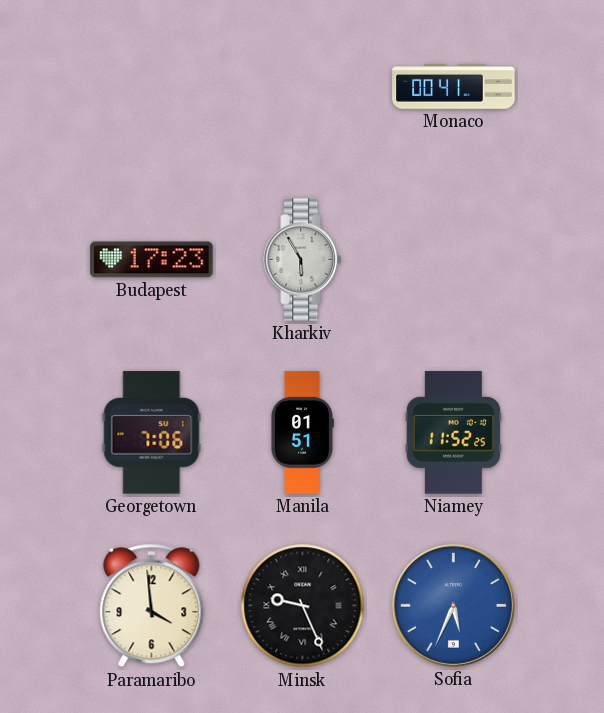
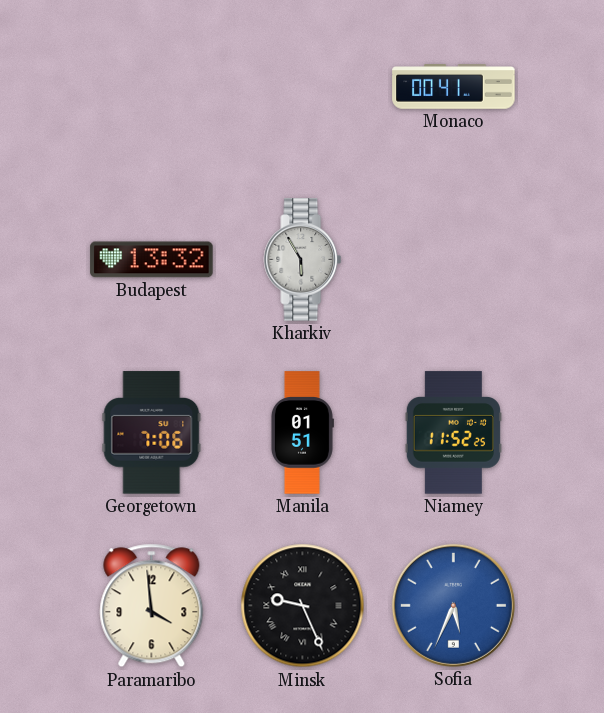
Budapest: 17:23 -> 13:32 (152, 260)
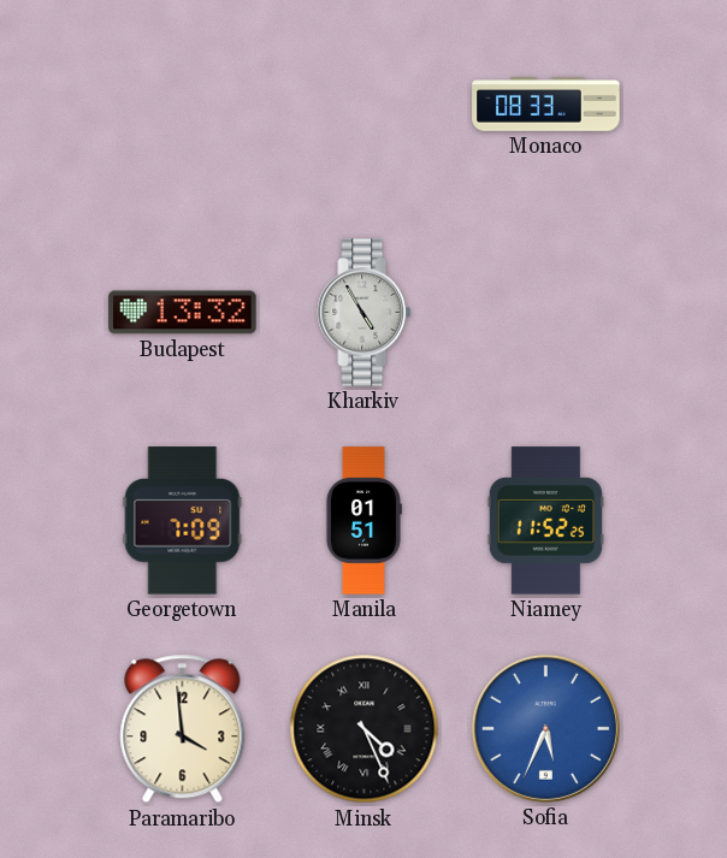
Monaco: 00:41 -> 08:33 (546, 105)
Kharkiv: 5:55 -> 4:55 (365, 313)
Georgetown: 7:06 -> 7:09 (183, 521)
Minsk: 9:26 -> 4:26 (365, 729)
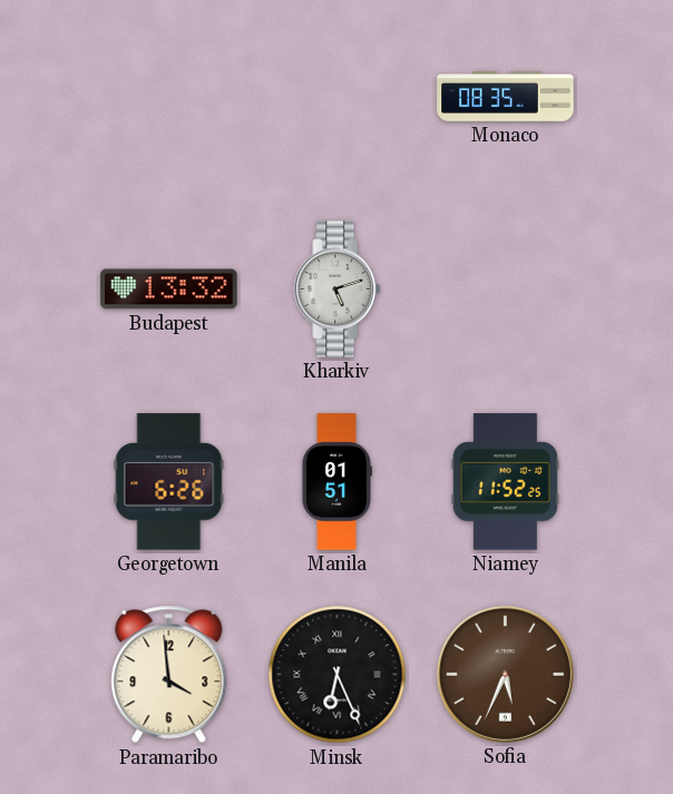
Monaco: 08:33 -> 08:35 (506, 97)
Kharkiv: 4:55 -> 5:12 (338, 290)
Georgetown: 7:09 -> 6:26 (169, 482)
Minsk: 4:26 -> 6:26 (338, 675)
Sofia dial: blue -> brown (505, 674)
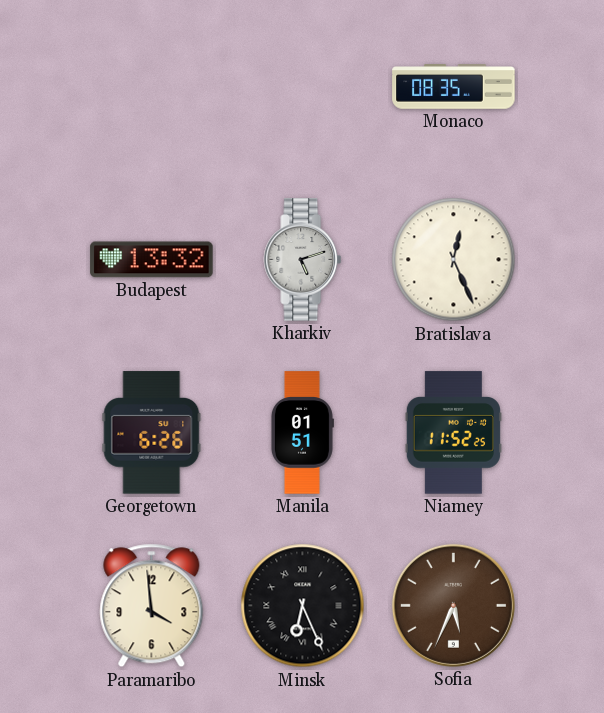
Bratislava: none -> 12:26 (454, 260)
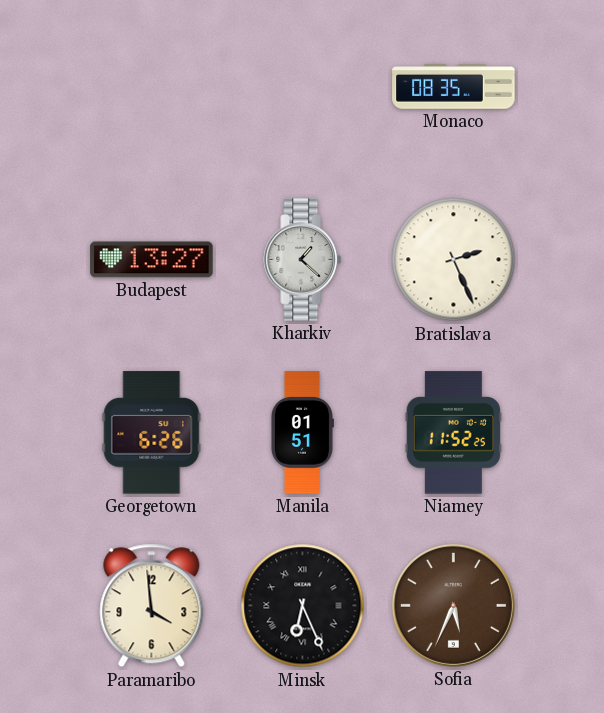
Budapest: 13:32 -> 13:27 (152, 260)
Kharkiv: 5:12 -> 1:22 (303, 260)
Bratislava: 12:26 -> 2:26 (454, 260)
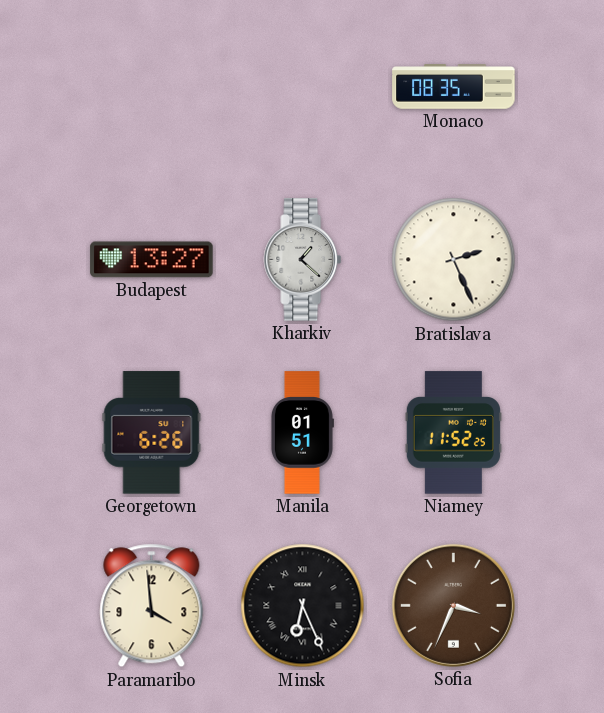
Sofia: 5:34 -> 3:34 (453, 605)
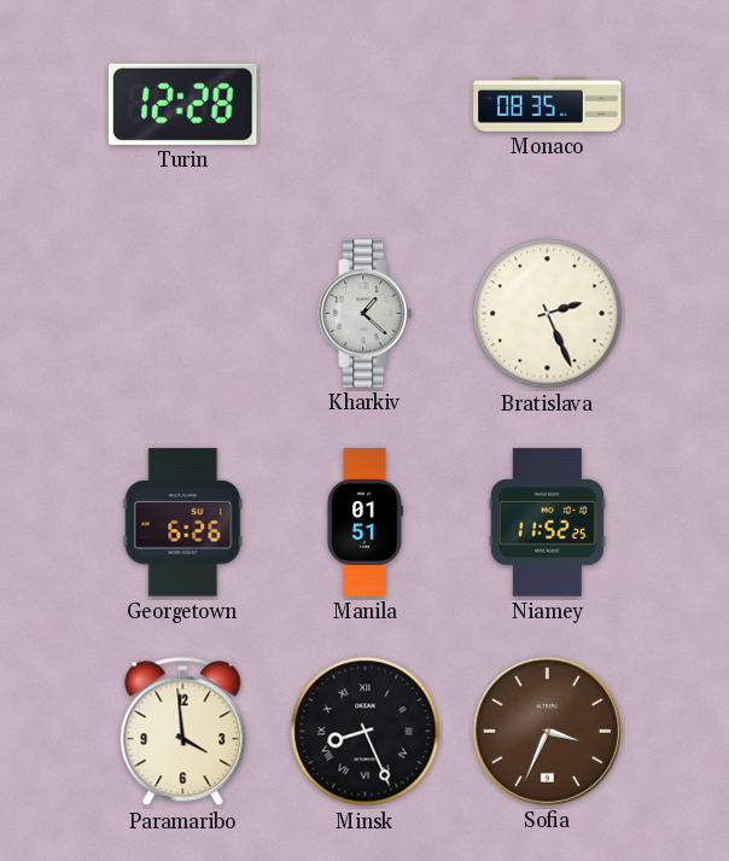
Turin: none -> 12:28 (182, 104)
Budapest: 13:27 -> none (152, 260)
Minsk: 6:26 -> 8:26 (366, 732)
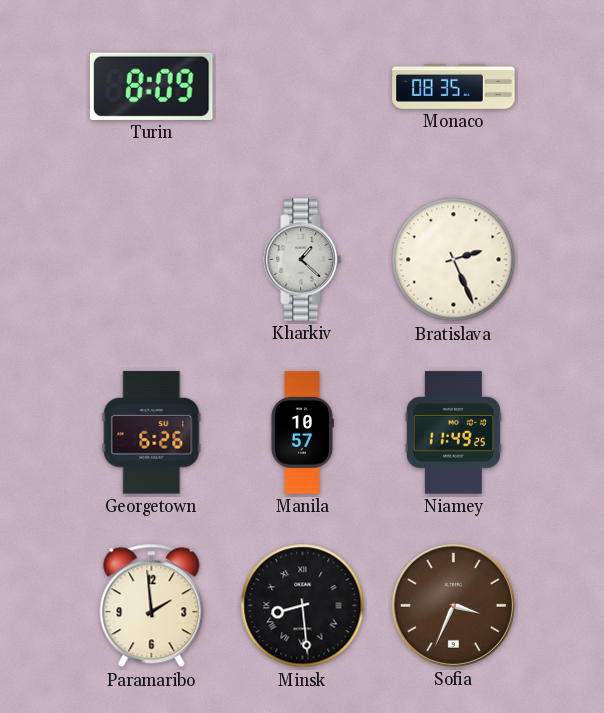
Turin: 12:28 -> 8:09 (151, 86)
Manila: 01:51 -> 10:57 (302, 433)
Niamey: 11:52 -> 11:49 (453, 433)
Paramaribo: 3:59 -> 1:59 (152, 606)
Minsk: 8:26 -> 8:29 (303, 606)
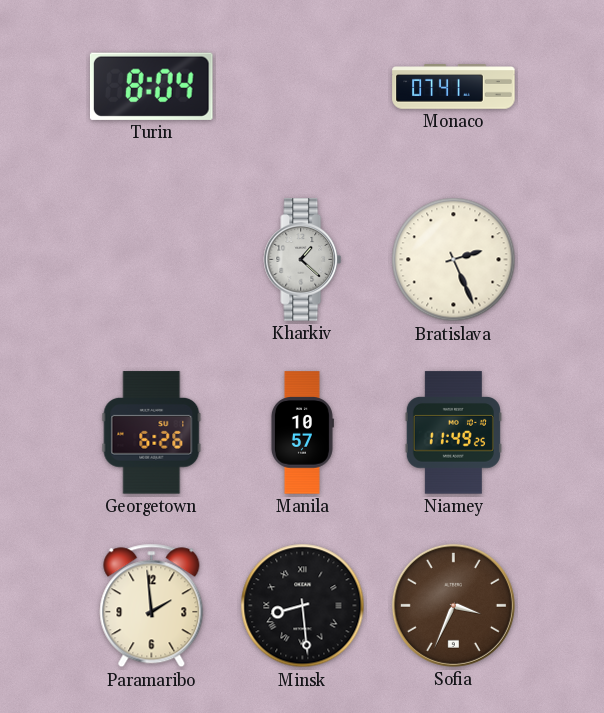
Turin: 8:09 -> 8:04 (151, 86)
Monaco: 08:35 -> 07:41 (454, 87)
